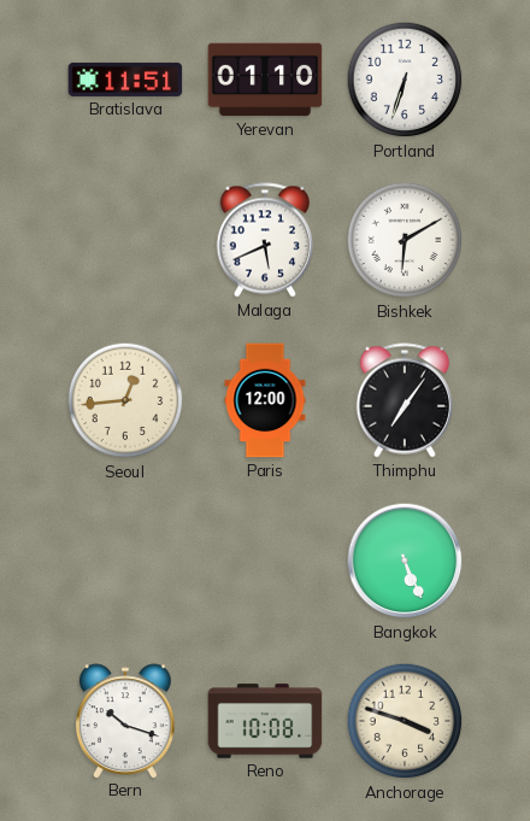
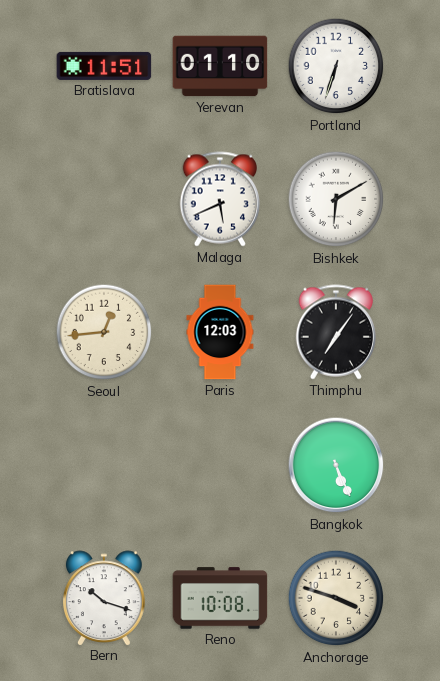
Paris: 12:00 -> 12:03 (220, 332)
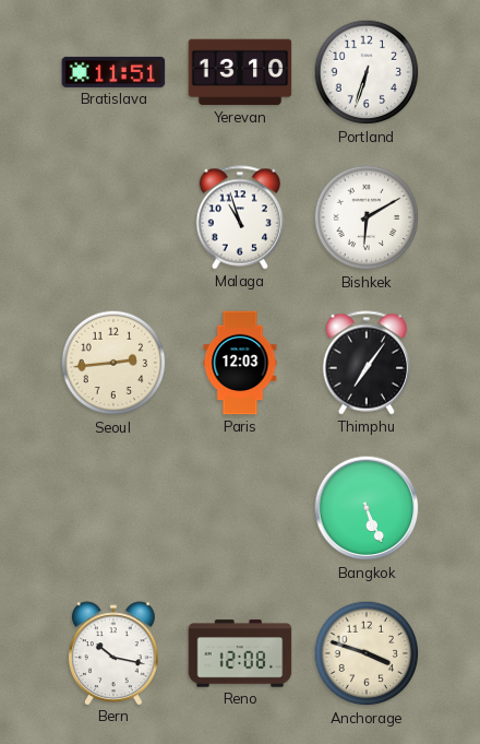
Yerevan: 01:10 -> 13:10 (240, 72)
Malaga: 5:41 -> 10:57 (239, 217)
Seoul: 12:44 -> 2:44 (113, 363)
Bern: 10:18 -> 10:17 (113, 653)
Reno: 10:08 -> 12:08 (240, 653)
